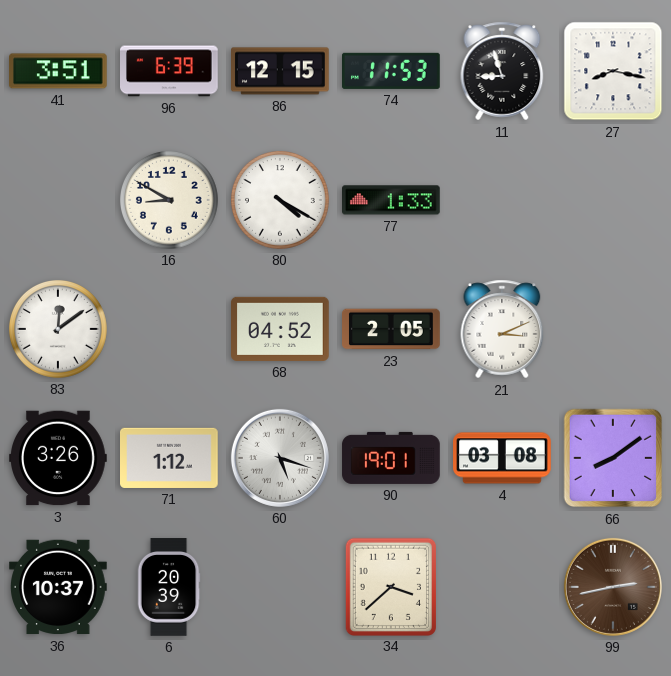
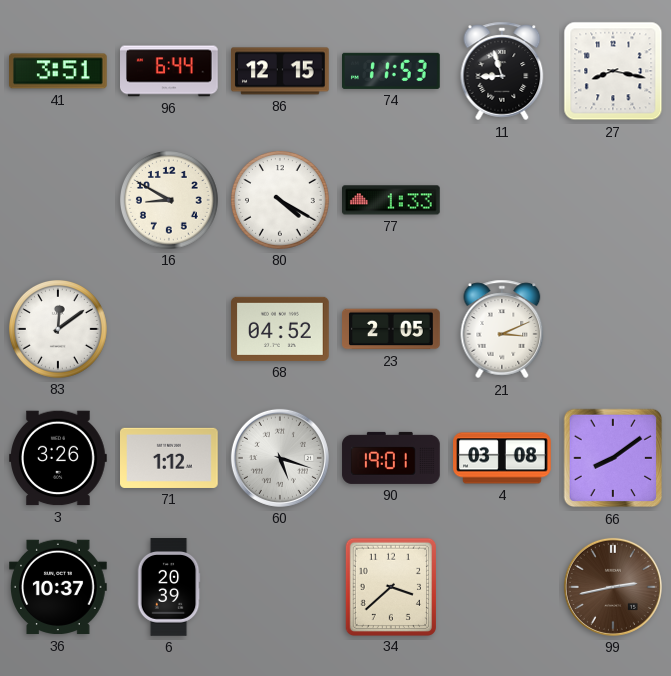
96: 6:39 -> 6:44 (169, 71)
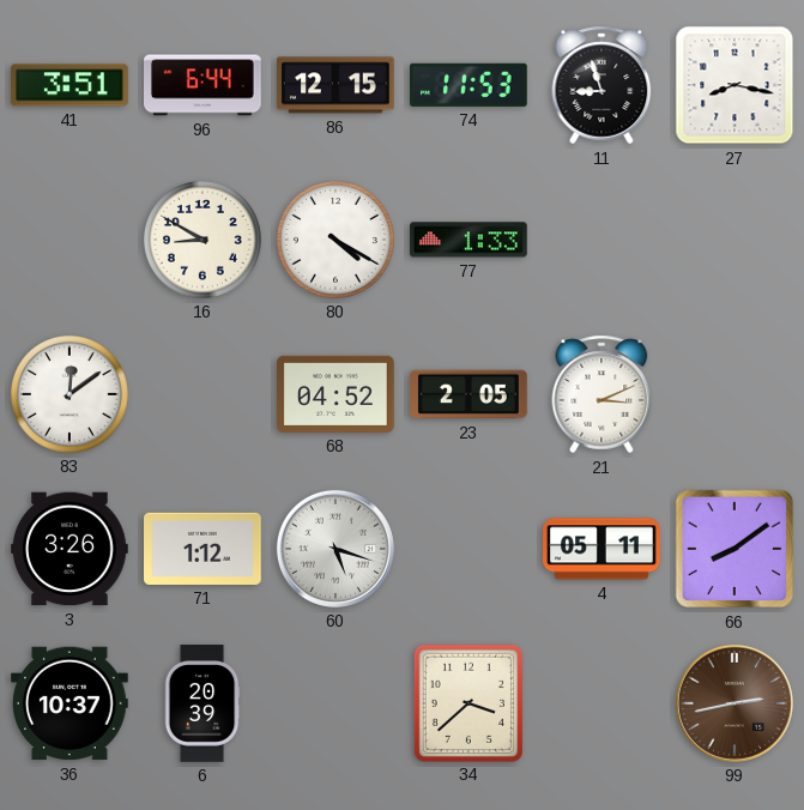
90: 19:01 -> none (391, 458)
4: 03:08 -> 05:11 (602, 549)
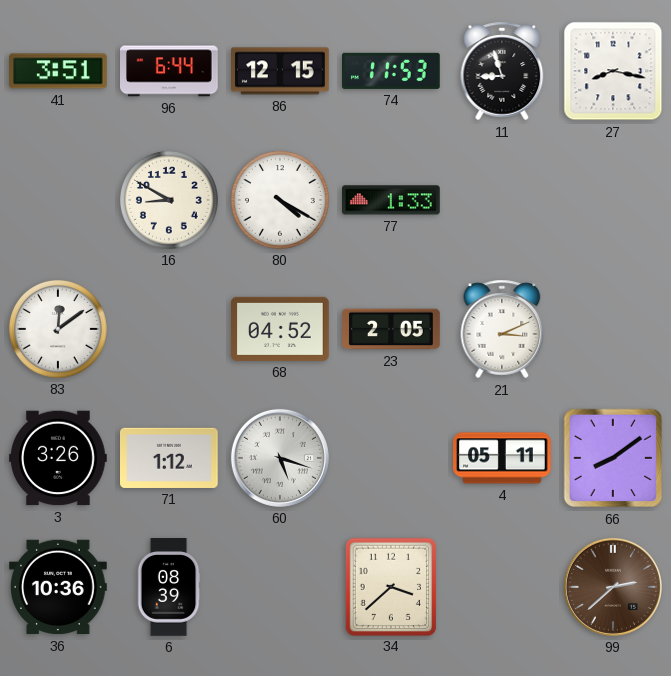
36: 10:37 -> 10:36 (59, 587)
6: 20:39 -> 08:39 (169, 587)
99: 2:43 -> 2:38 (613, 587)
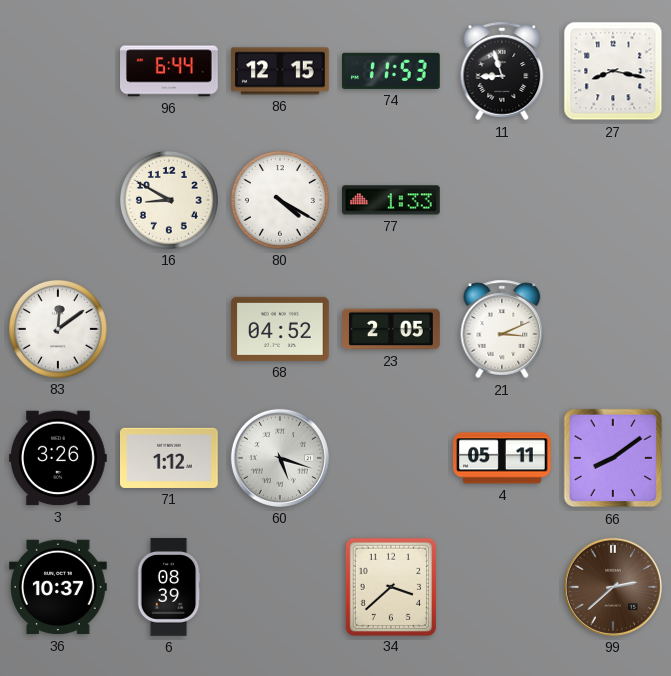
41: 3:51 -> none (59, 71)
36: 10:36 -> 10:37 (59, 587)
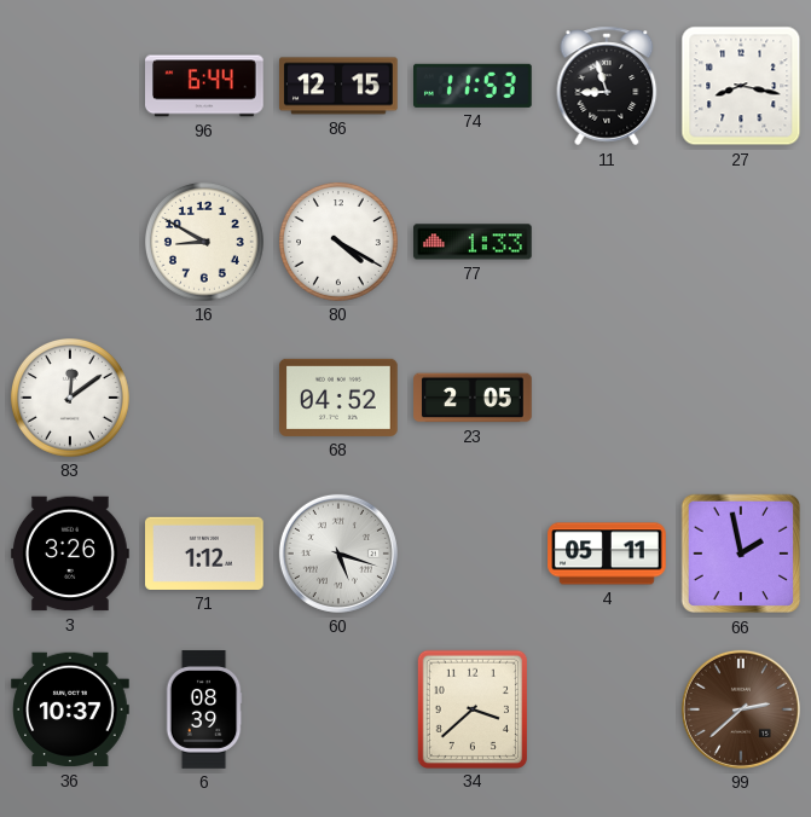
21: 3:11 -> none (502, 329)
66: 8:09 -> 1:58 (741, 554)
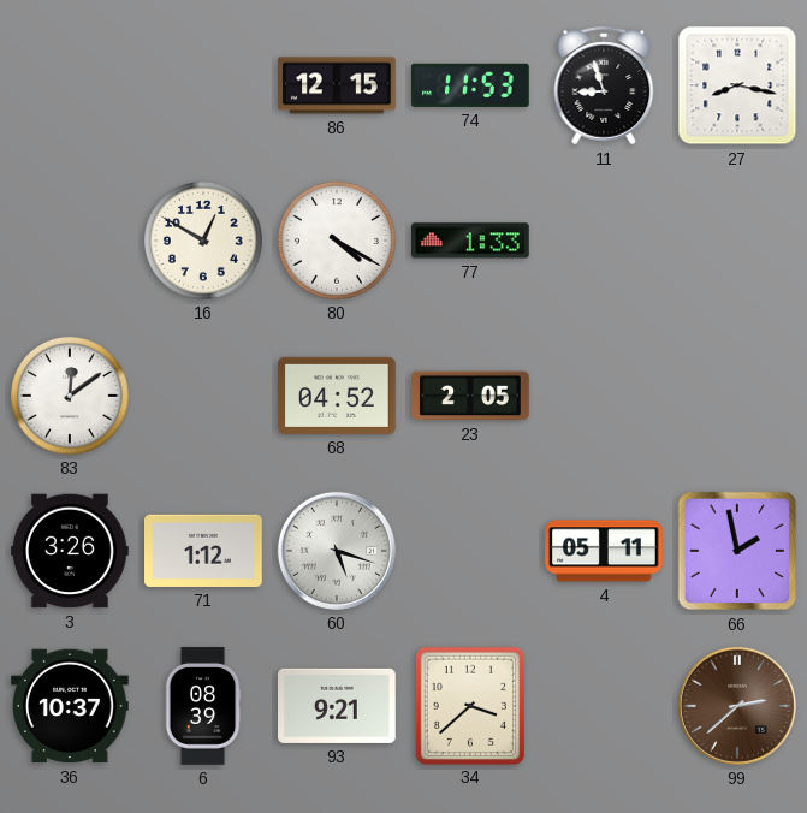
96: 6:44 -> none (204, 86)
16: 8:50 -> 12:50 (203, 241)
93: none -> 9:21 (338, 706)
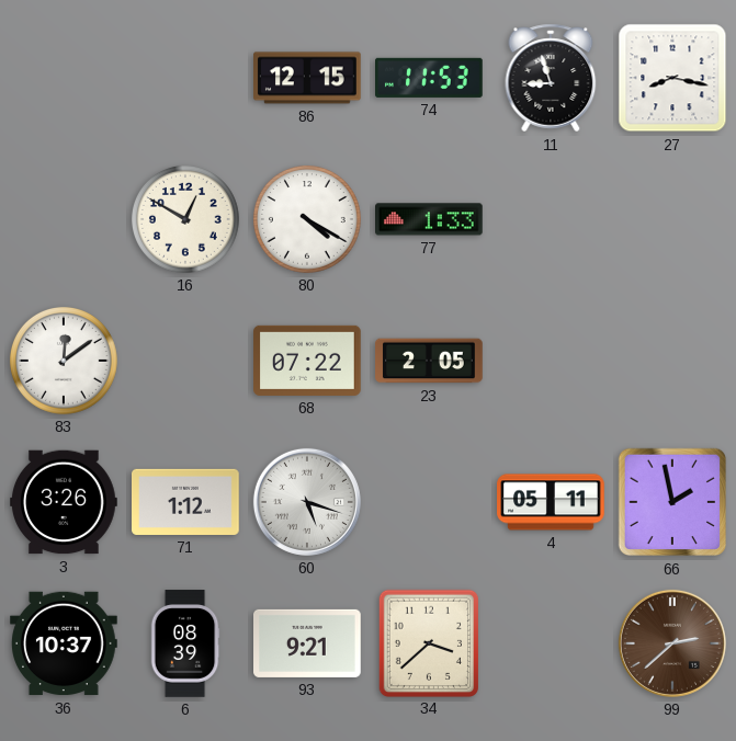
68: 04:52 -> 07:22 (308, 361)
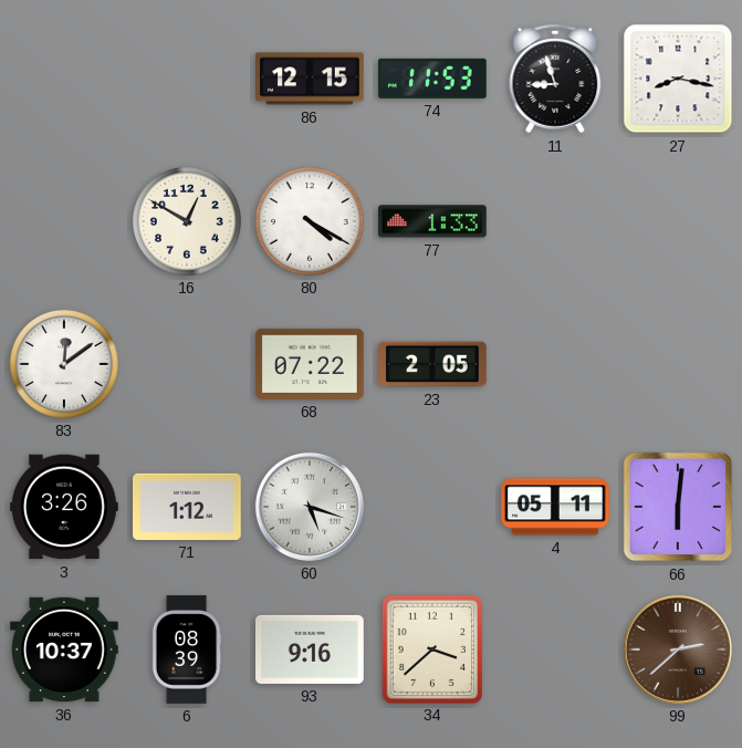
66: 1:58 -> 6:01 (678, 507)
93: 9:21 -> 9:16 (311, 650)
